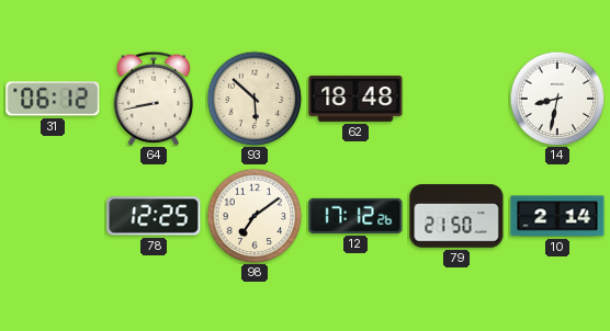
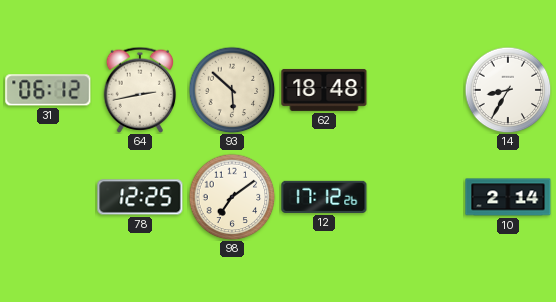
64: 8:43 -> 2:43 (140, 90)
14: 8:32 -> 8:35 (508, 90)
79: 21:50 -> none (456, 216)
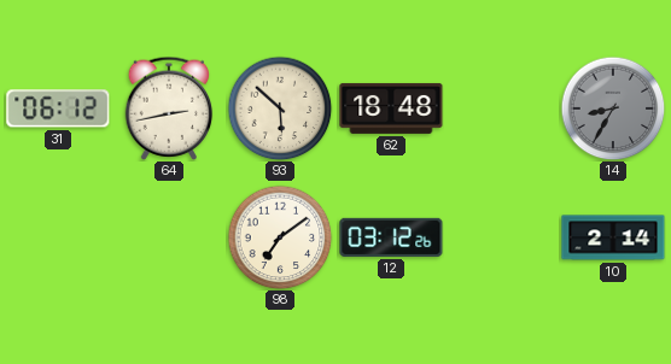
14 dial: white -> grey (613, 108)
78: 12:25 -> none (140, 197)
12: 17:12 -> 03:12 (391, 237)
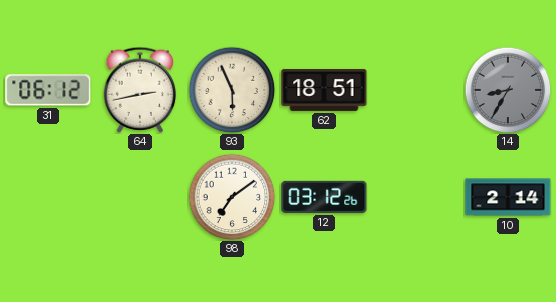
93: 5:52 -> 5:56 (232, 90)
62: 18:48 -> 18:51 (324, 90)
